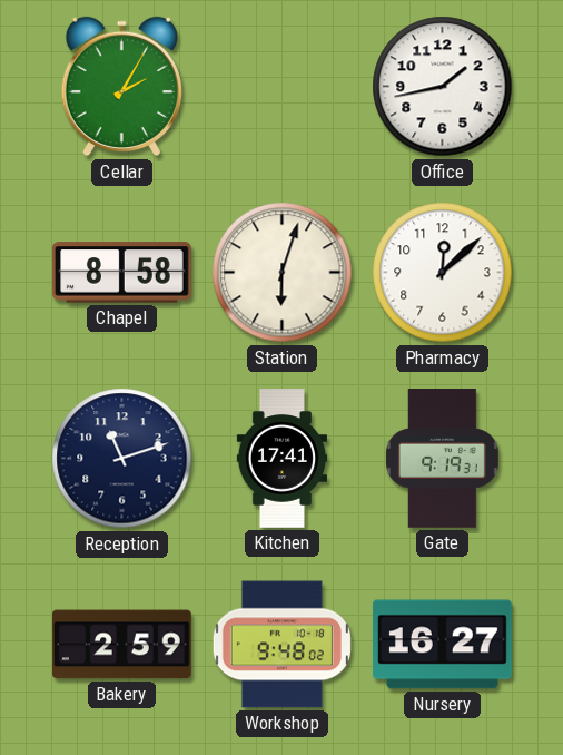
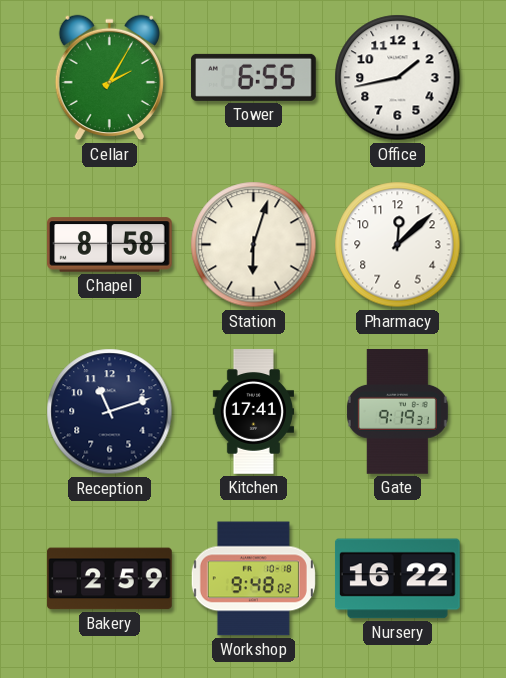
Tower: none -> 6:55 (254, 77)
Nursery: 16:27 -> 16:22 (397, 579)
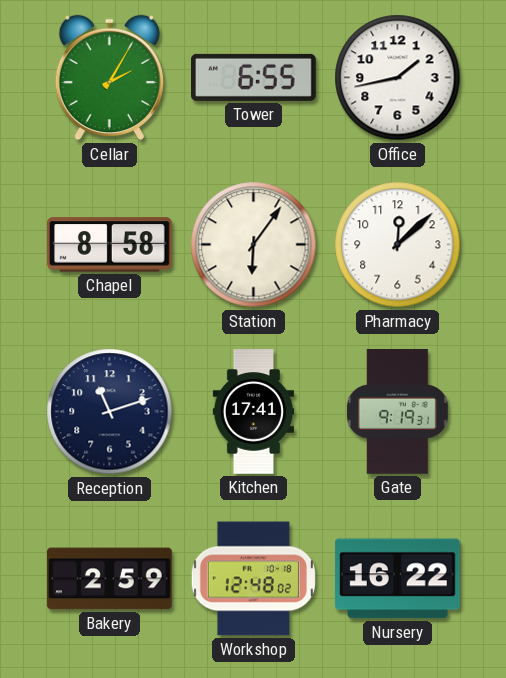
Station: 6:03 -> 6:06 (254, 245)
Workshop: 9:48 -> 12:48 (253, 579)
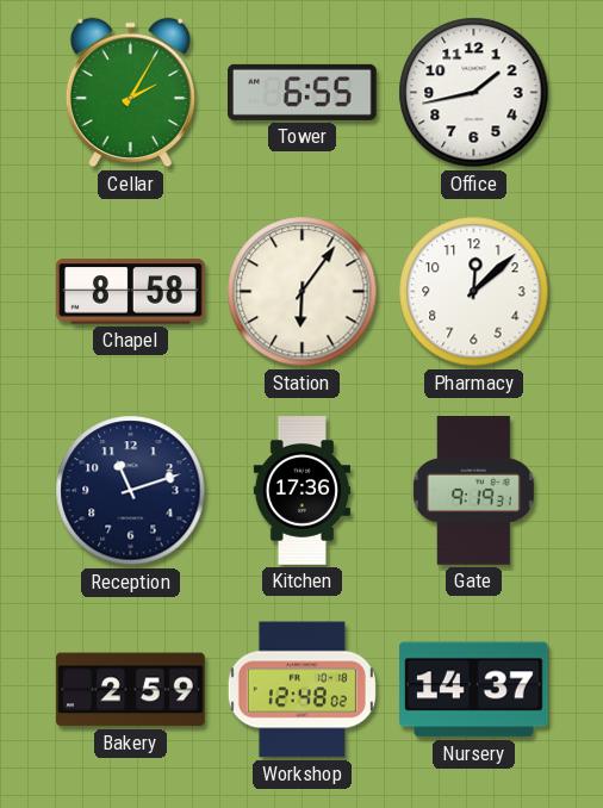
Kitchen: 17:41 -> 17:36 (301, 491)
Nursery: 16:22 -> 14:37 (473, 690)
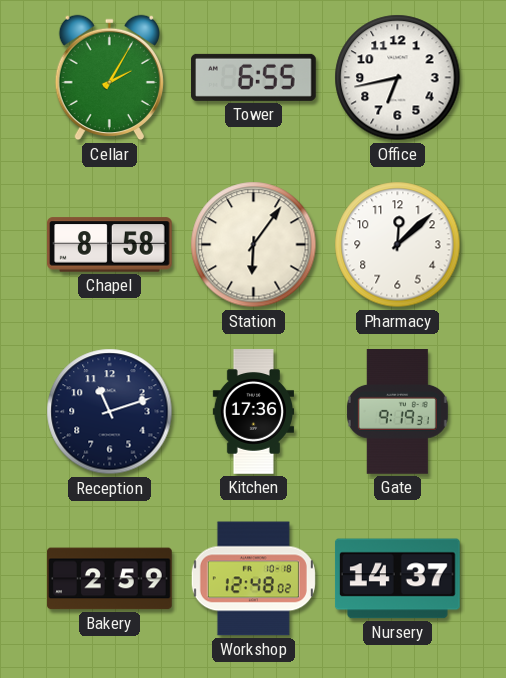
Office: 1:43 -> 6:43 (398, 78)
